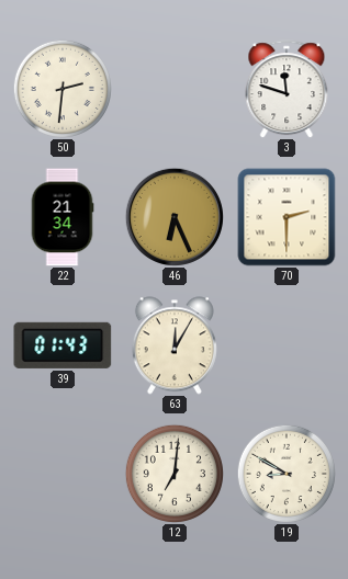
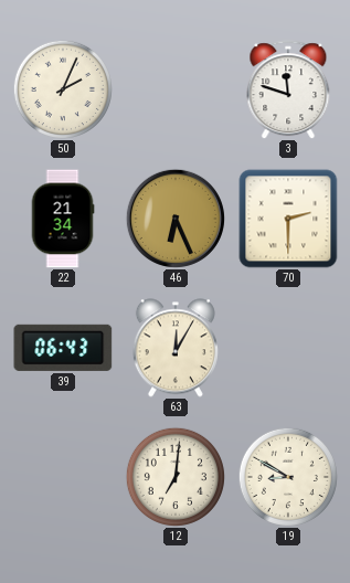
50: 2:31 -> 2:04 (63, 89)
39: 01:43 -> 06:43 (63, 348)
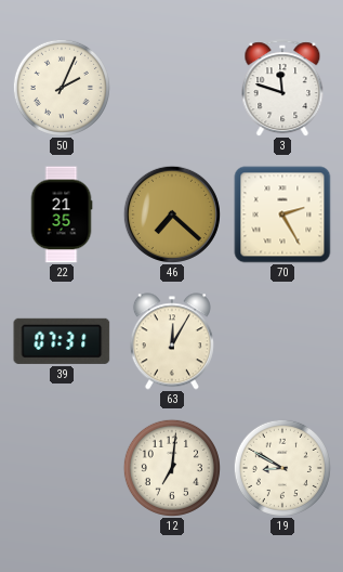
22: 21:34 -> 21:35 (62, 214)
46: 6:26 -> 7:22 (172, 214)
70: 2:30 -> 2:25 (282, 214)
39: 06:43 -> 07:31 (62, 341)
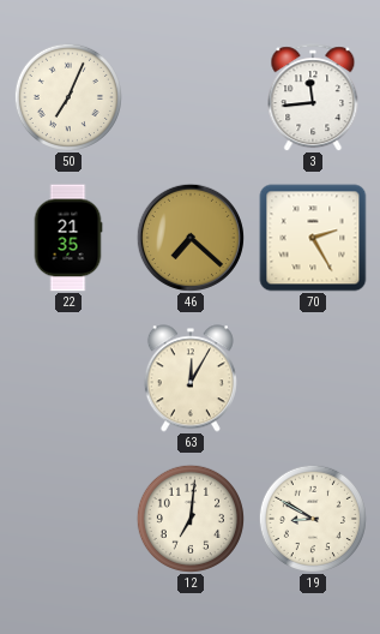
50: 2:04 -> 7:04 (68, 97)
3: 11:48 -> 11:44 (313, 97)
39: 07:31 -> none (62, 341)
